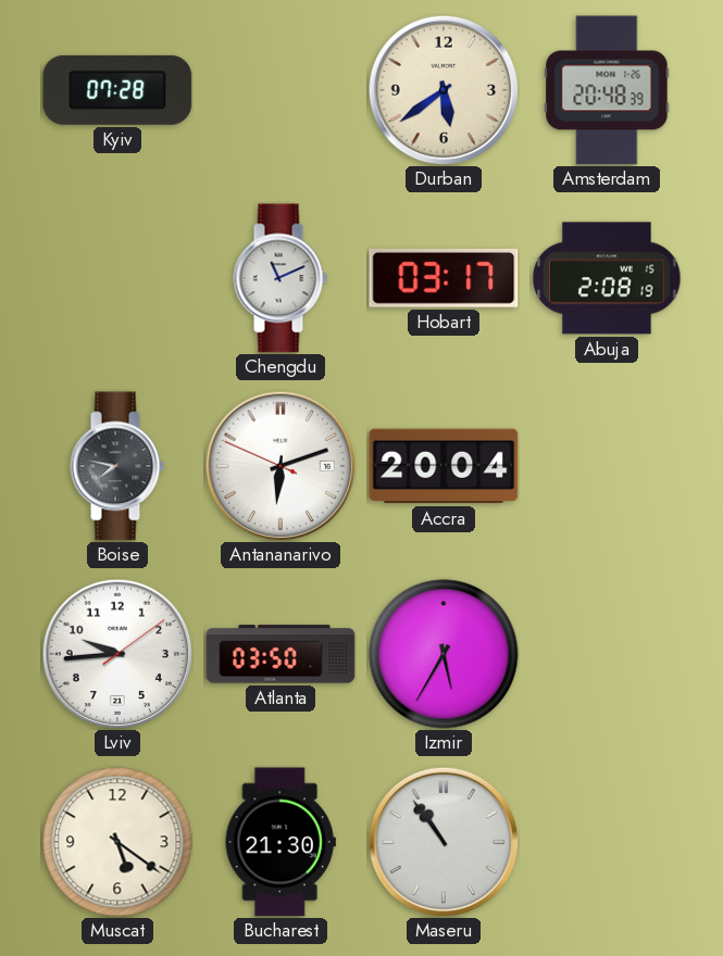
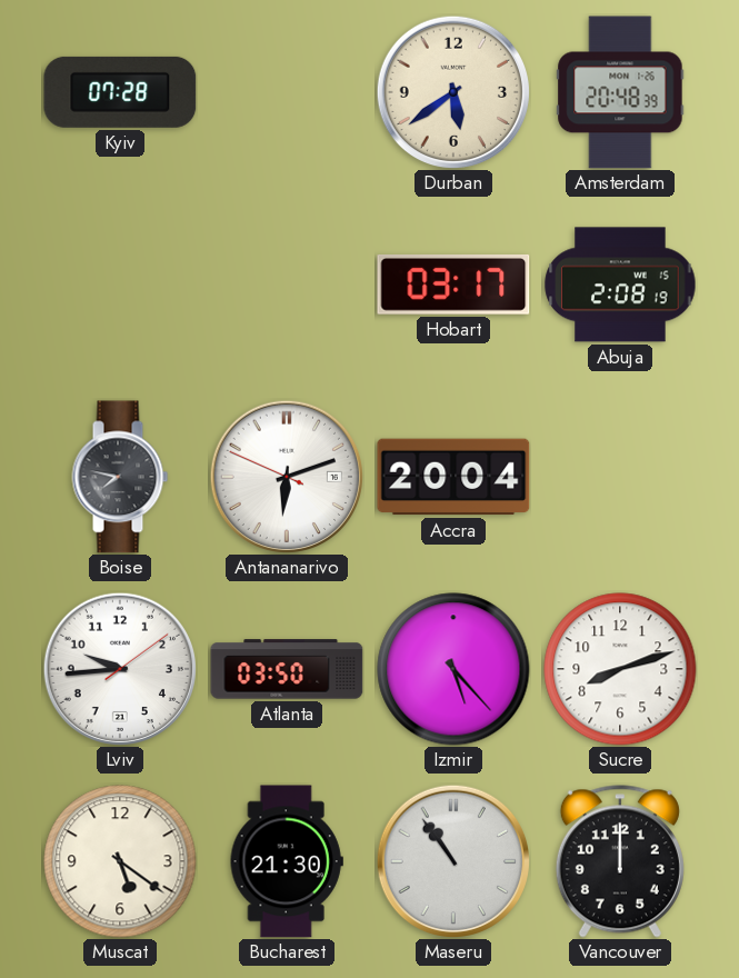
Chengdu: 11:11 -> none (281, 278)
Izmir: 5:35 -> 5:23 (453, 669)
Sucre: none -> 8:12 (620, 669)
Vancouver: none -> 12:00 (620, 861)
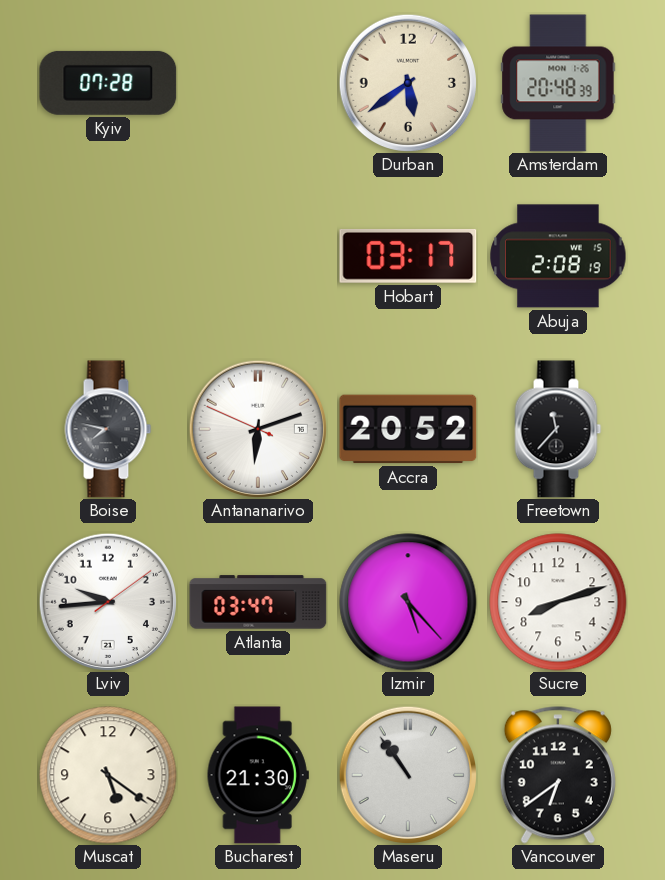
Accra: 20:04 -> 20:52 (408, 429)
Freetown: none -> 11:37 (558, 429)
Atlanta: 03:50 -> 03:47 (258, 602)
Vancouver: 12:00 -> 6:39 (558, 775)
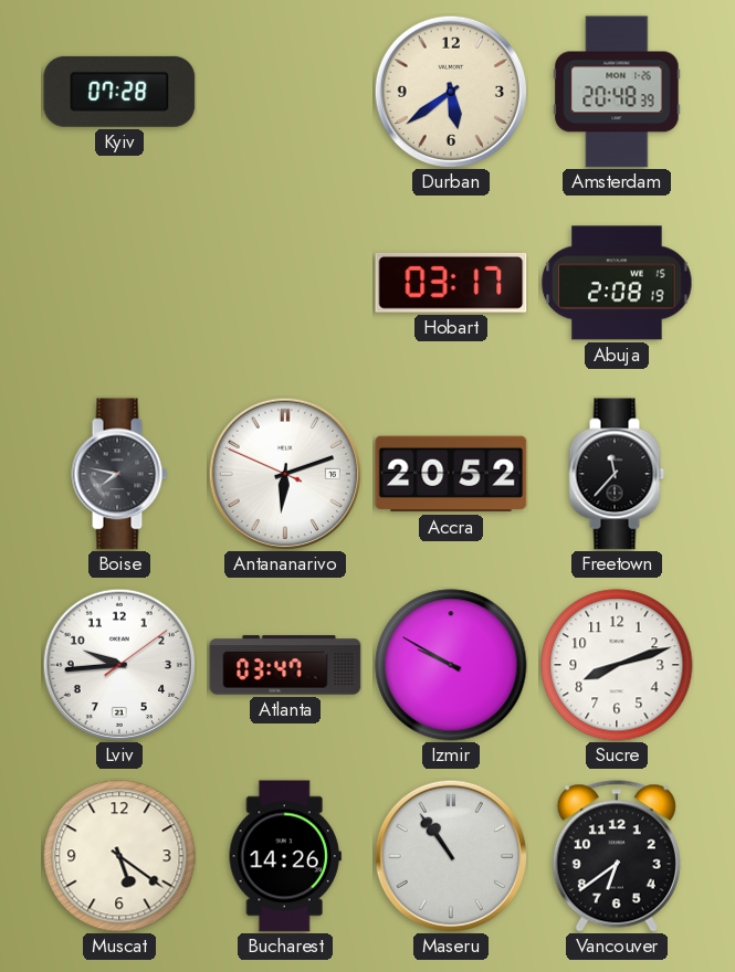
Izmir: 5:23 -> 9:50 (451, 665)
Bucharest: 21:30 -> 14:26 (285, 856)
